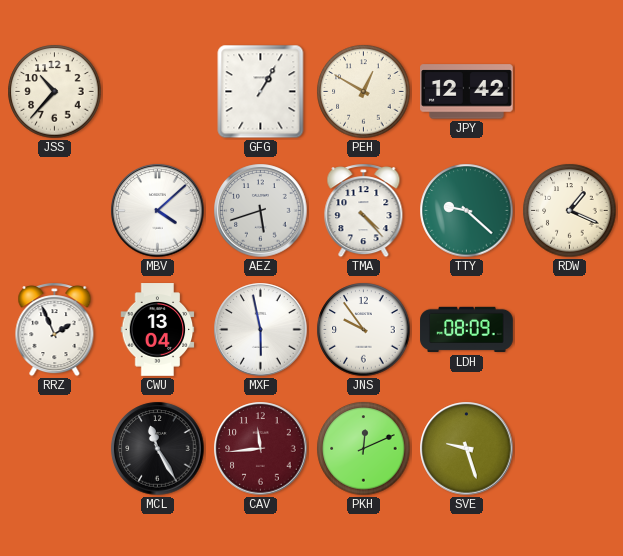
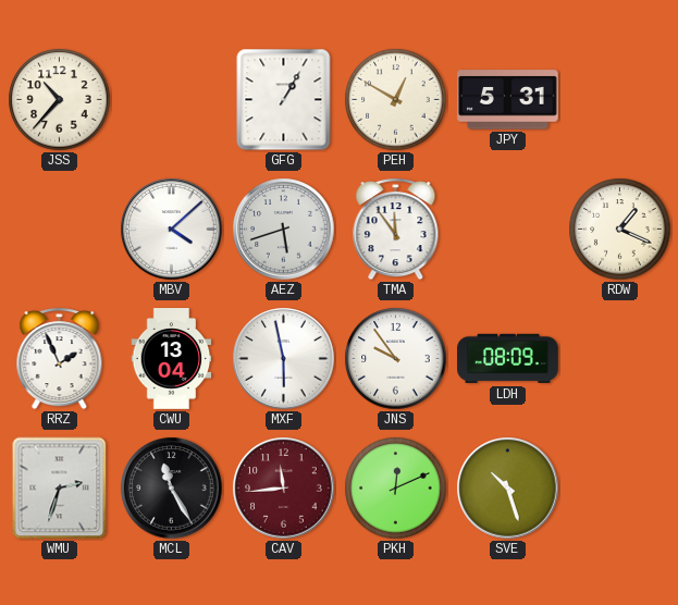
JPY: 12:42 -> 5:31 (508, 100)
TMA: 4:23 -> 11:54 (396, 230)
TTY: 9:22 -> none (467, 211)
WMU: none -> 2:33 (60, 489)
SVE: 9:27 -> 10:27 (508, 489)
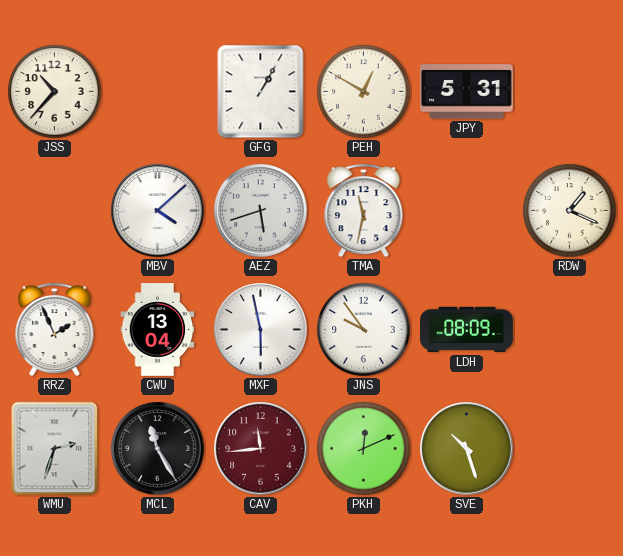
TMA: 11:54 -> 11:32 (364, 211)
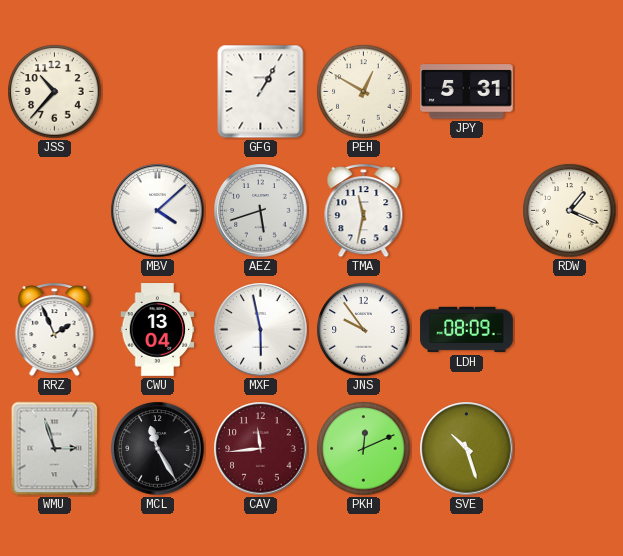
WMU: 2:33 -> 2:57 (55, 449)
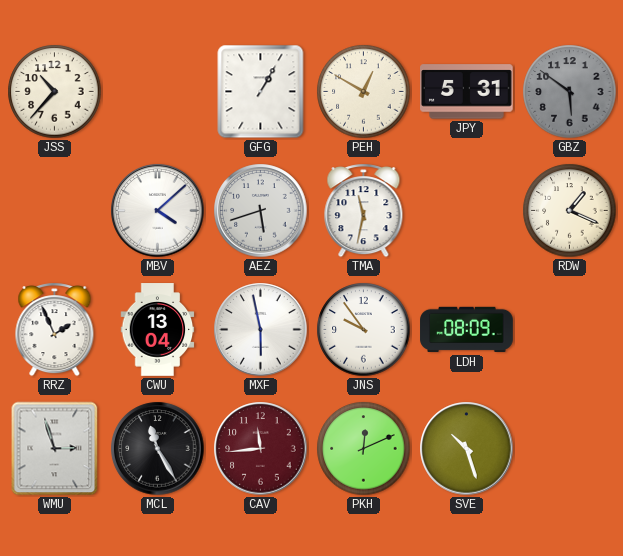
GBZ: none -> 5:51 (570, 92)
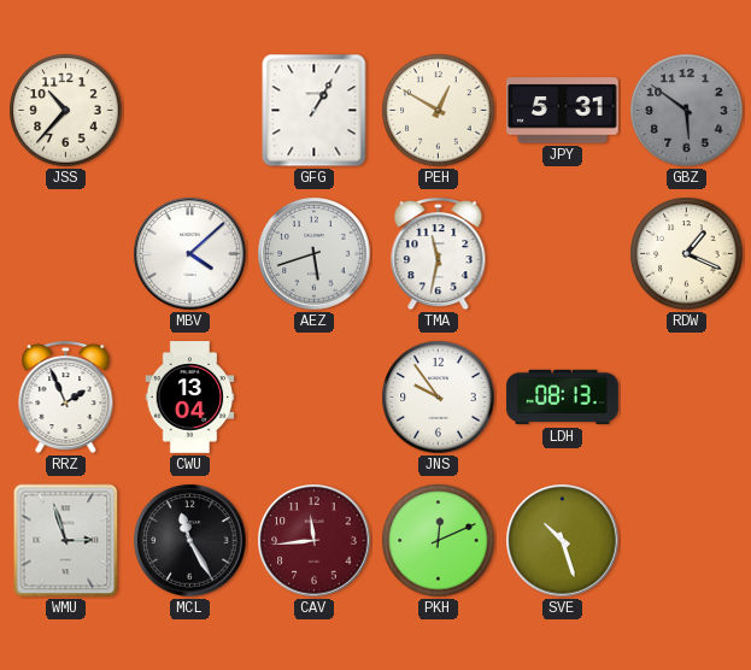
MXF: 5:58 -> none (261, 330)
LDH: 08:09 -> 08:13 (563, 398)
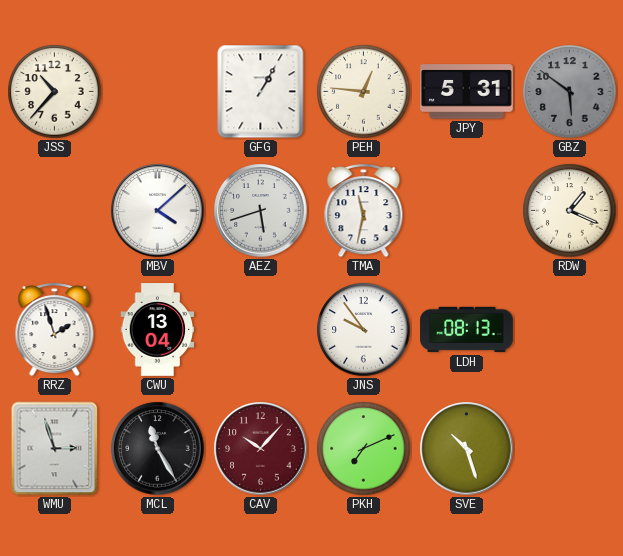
PEH: 12:50 -> 12:46 (364, 92)
RRZ: 1:56 -> 1:57 (55, 330)
CAV: 11:44 -> 10:07 (261, 449)
PKH: 12:11 -> 7:11 (364, 449)
